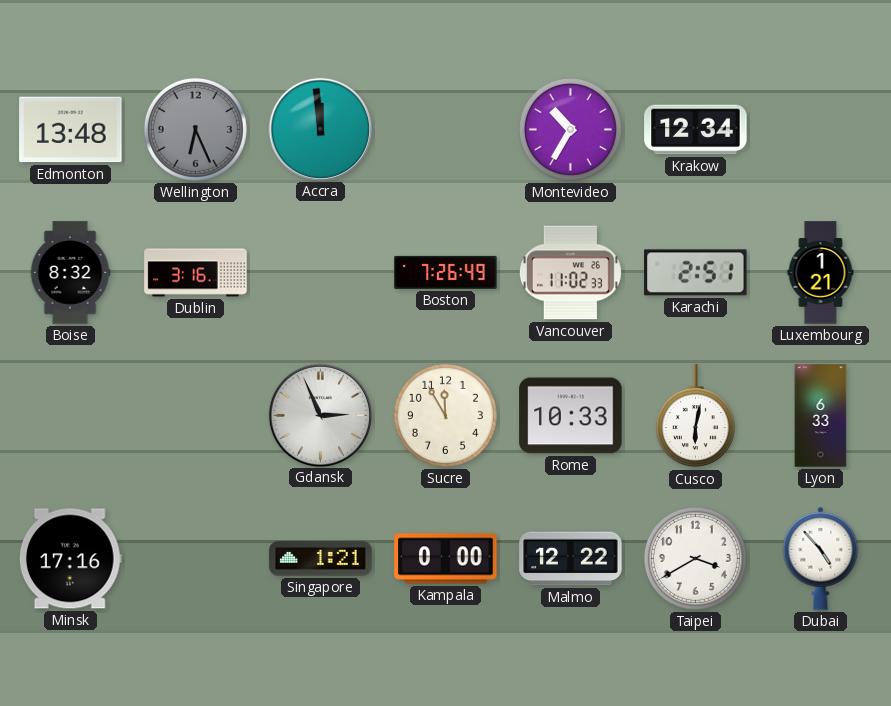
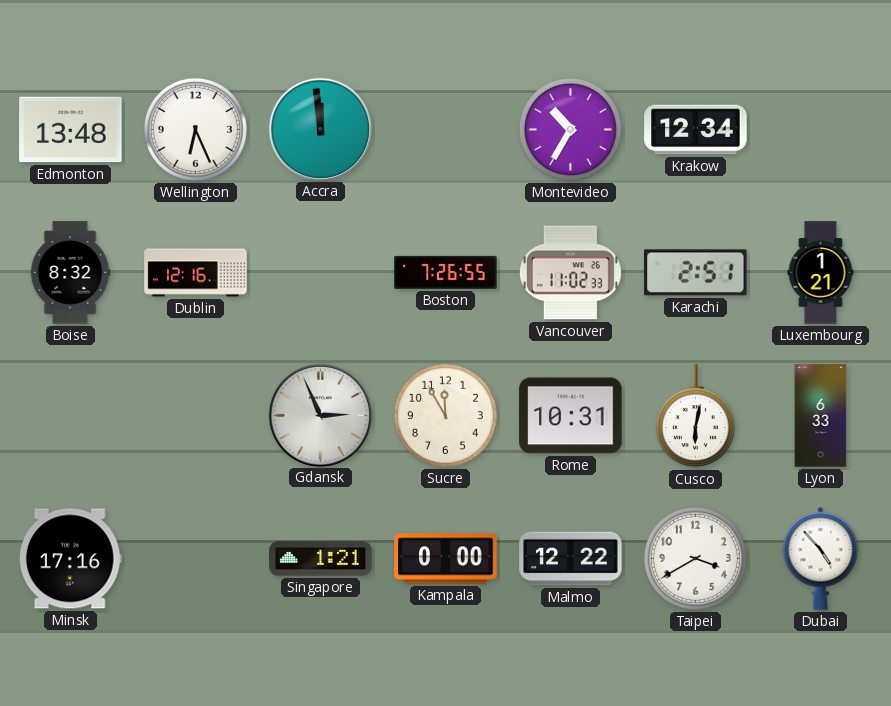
Wellington dial: grey -> white (195, 129)
Dublin: 3:16 -> 12:16 (196, 273)
Boston: 7:26:49 -> 7:26:55 (446, 272)
Rome: 10:33 -> 10:31 (571, 416)
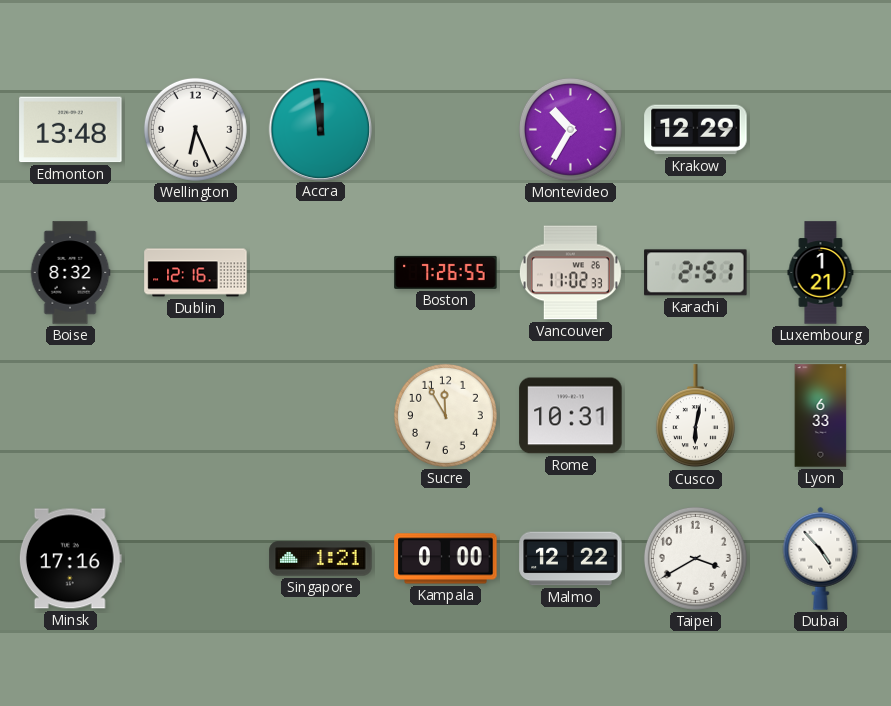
Krakow: 12:34 -> 12:29 (696, 130)
Gdansk: 2:56 -> none (320, 415)
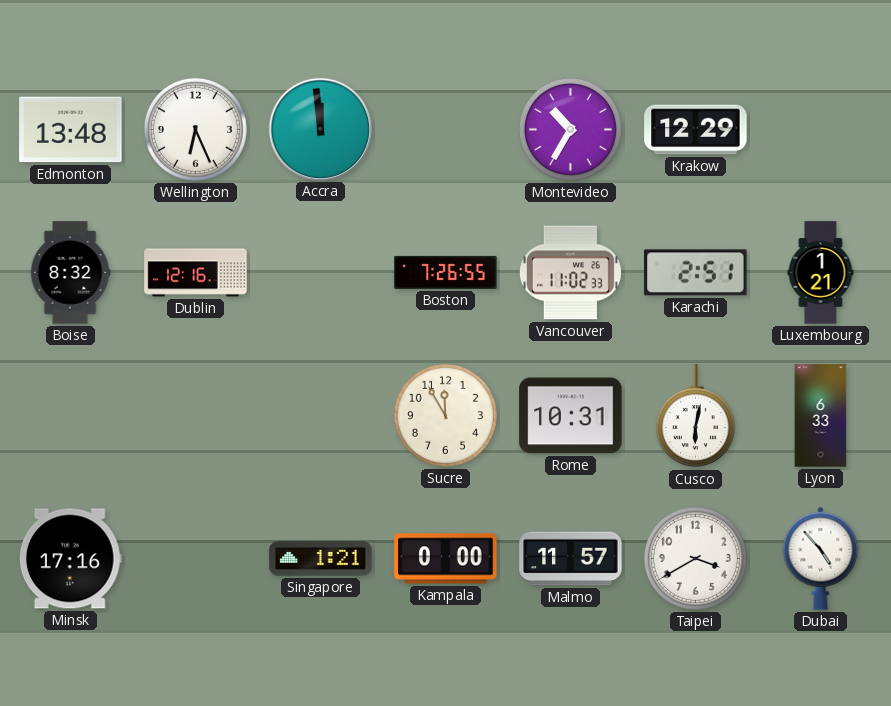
Malmo: 12:22 -> 11:57 (571, 559)
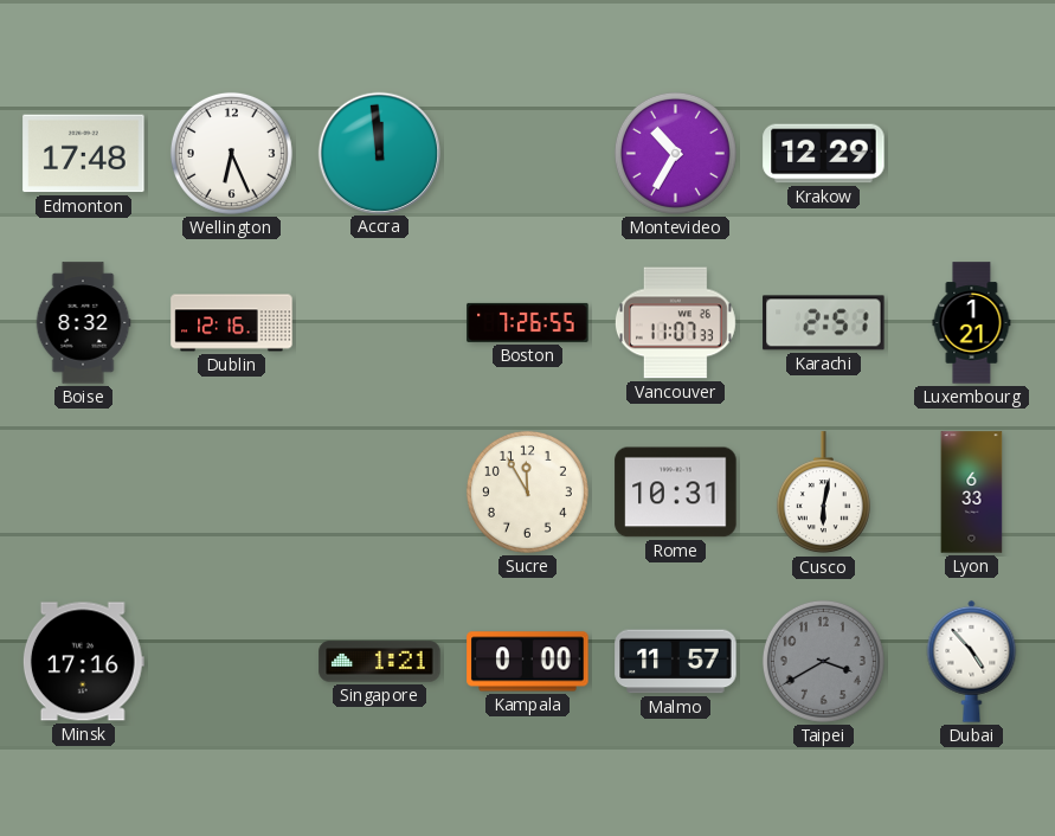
Edmonton: 13:48 -> 17:48 (84, 154)
Vancouver: 11:02 -> 11:07 (675, 323)
Taipei dial: white -> grey (823, 661)
